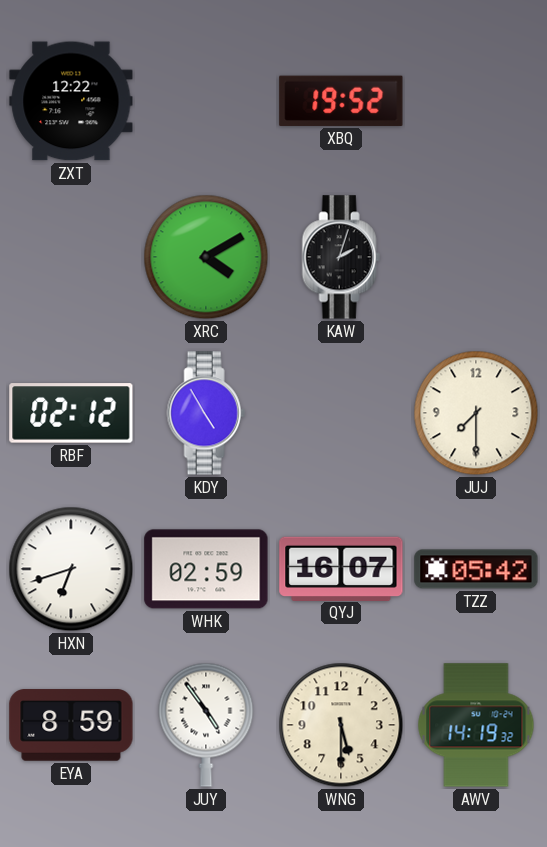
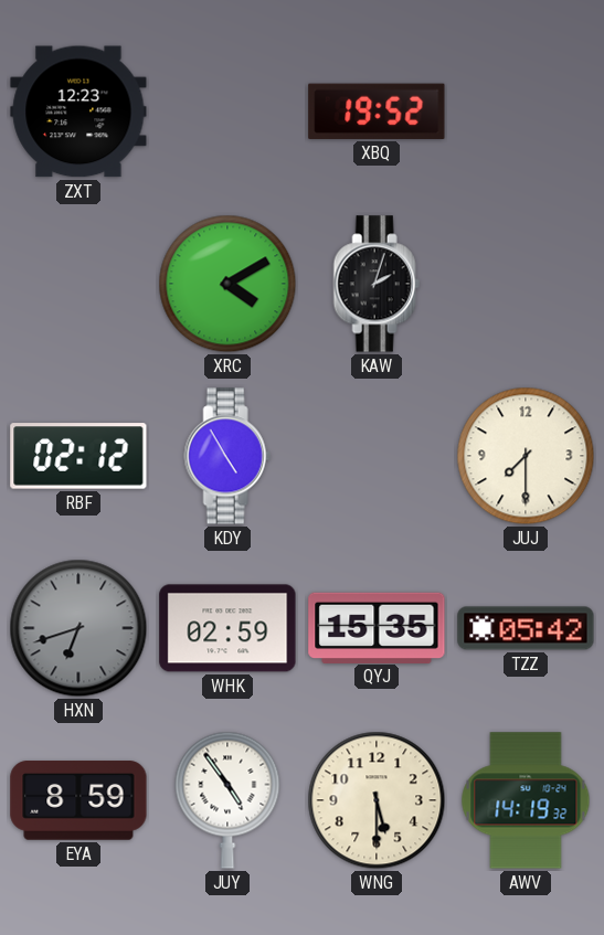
ZXT: 12:22 -> 12:23 (78, 111)
HXN dial: white -> grey (78, 628)
QYJ: 16:07 -> 15:35 (377, 627)
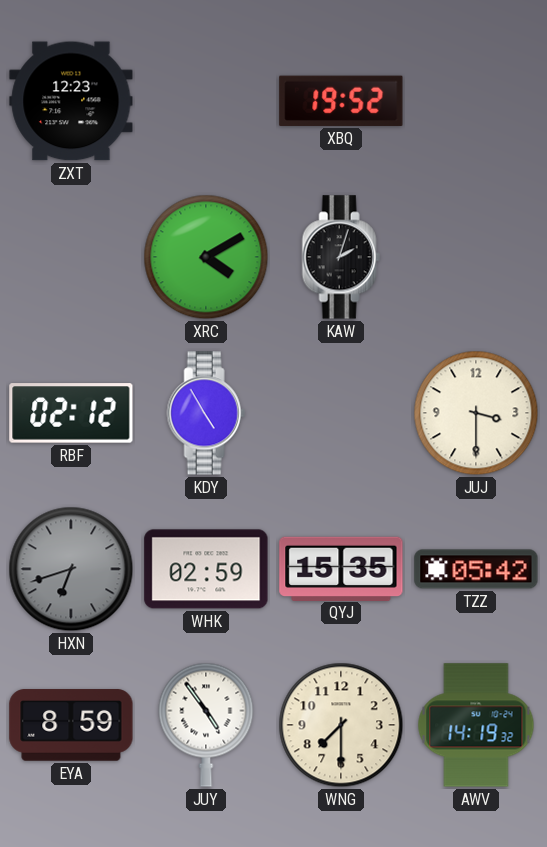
JUJ: 7:30 -> 3:30 (476, 413)
WNG: 5:30 -> 7:30 (341, 725)
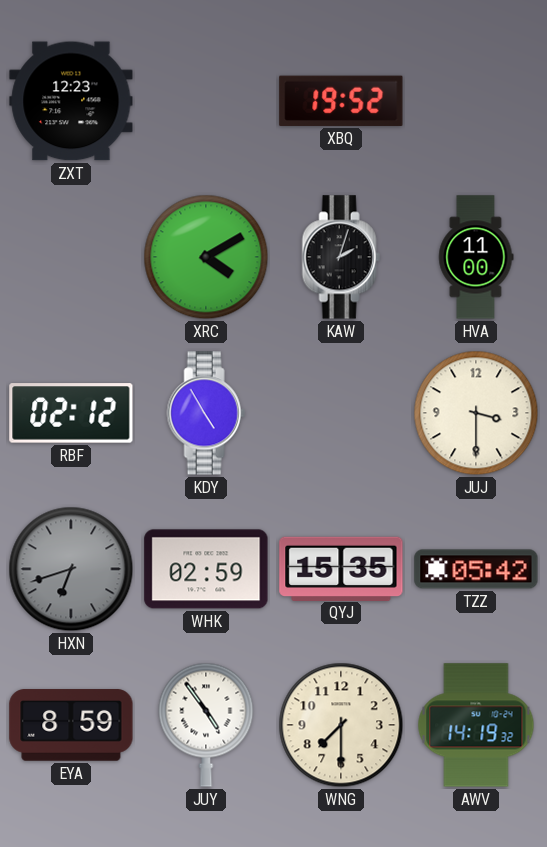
HVA: none -> 11:00 (476, 257)
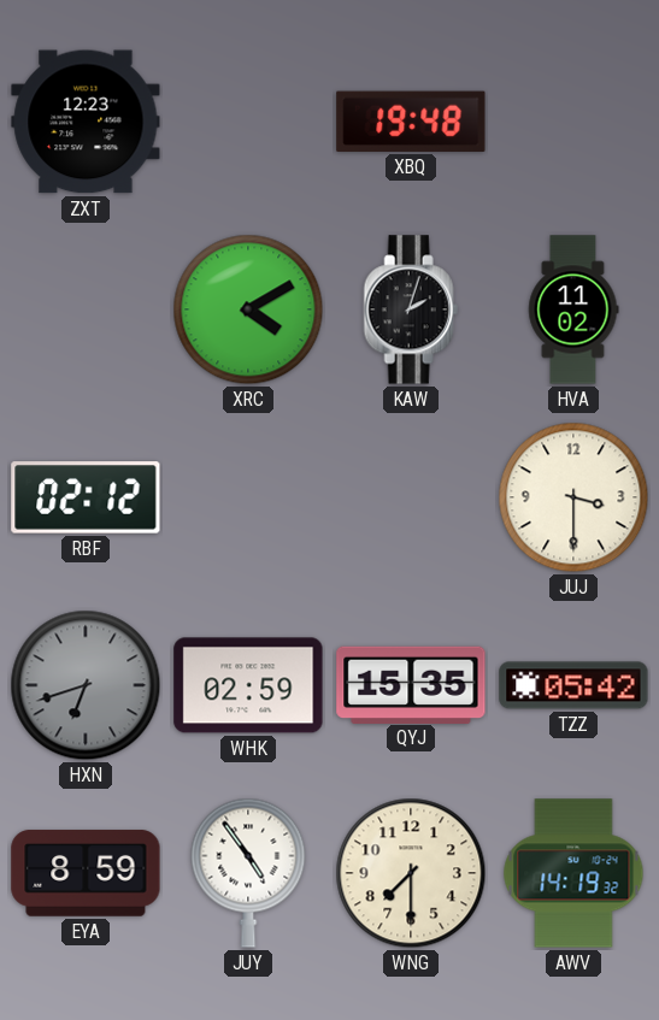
XBQ: 19:52 -> 19:48 (411, 122)
HVA: 11:00 -> 11:02 (573, 309)
KDY: 4:55 -> none (206, 413)
